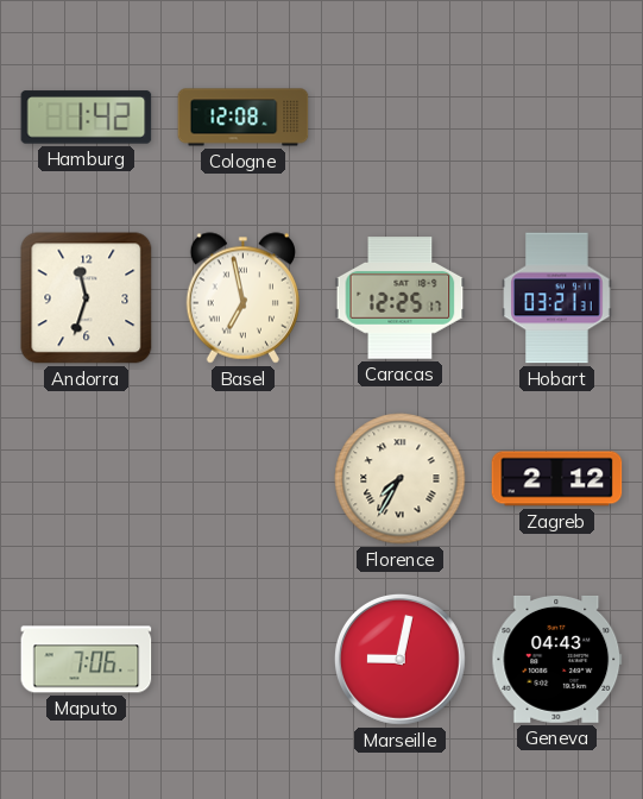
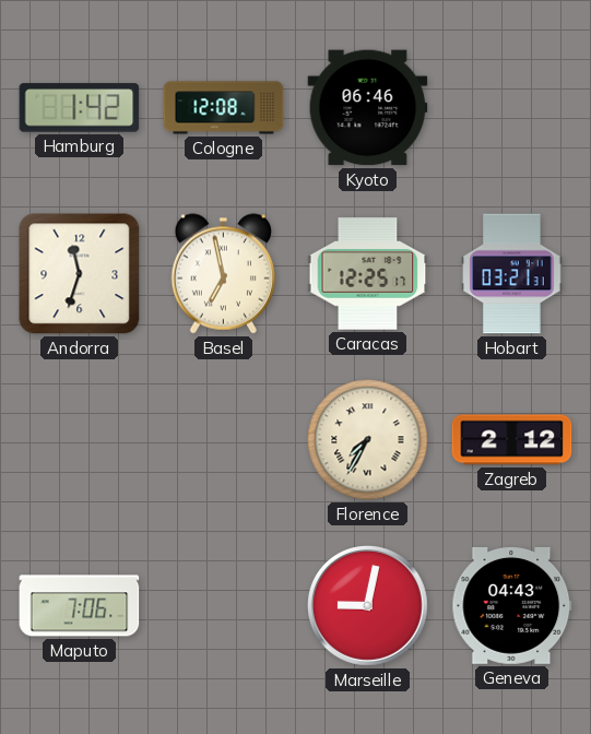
Kyoto: none -> 06:46 (368, 108)
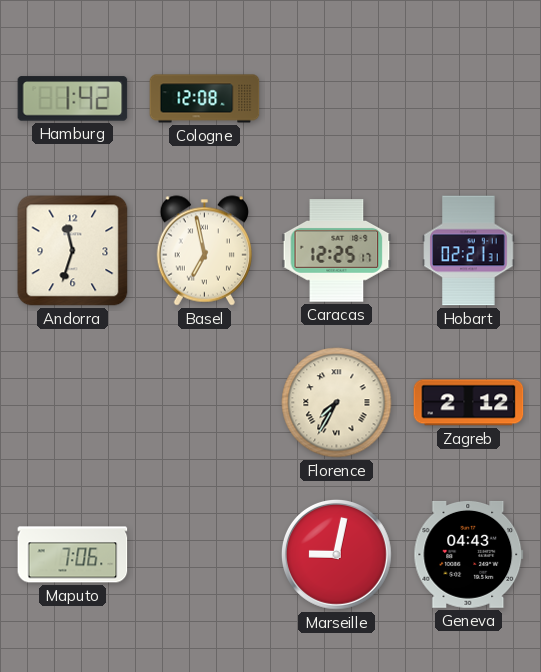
Kyoto: 06:46 -> none (368, 108)
Hobart: 03:21 -> 02:21 (469, 251)
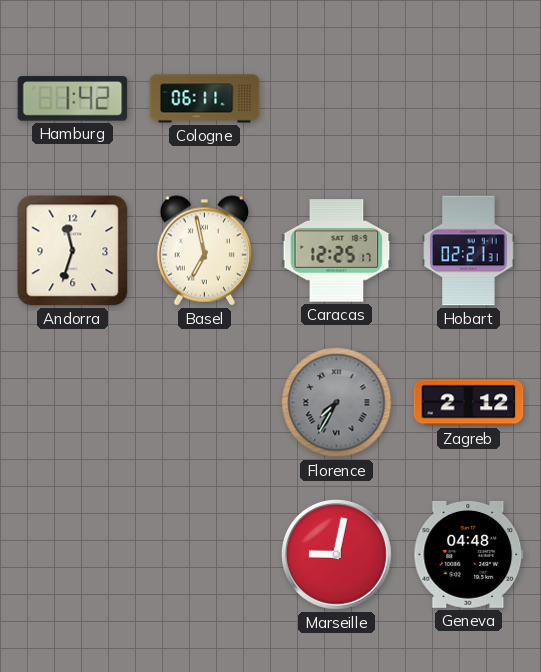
Cologne: 12:08 -> 06:11 (205, 99)
Florence dial: cream -> grey (337, 403)
Maputo: 7:06 -> none (73, 555)
Geneva: 04:43 -> 04:48 (469, 554)
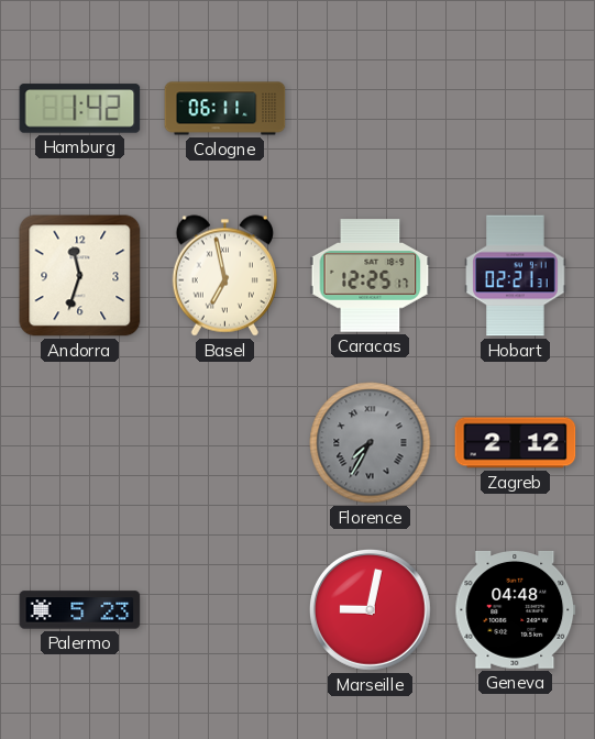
Palermo: none -> 5:23 (80, 610)
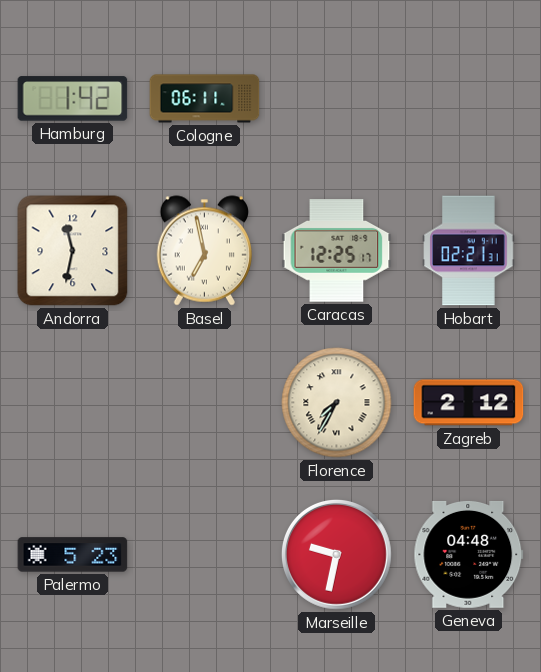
Andorra: 11:33 -> 11:32 (73, 251)
Florence dial: grey -> cream (337, 403)
Marseille: 9:02 -> 9:32 (336, 554)
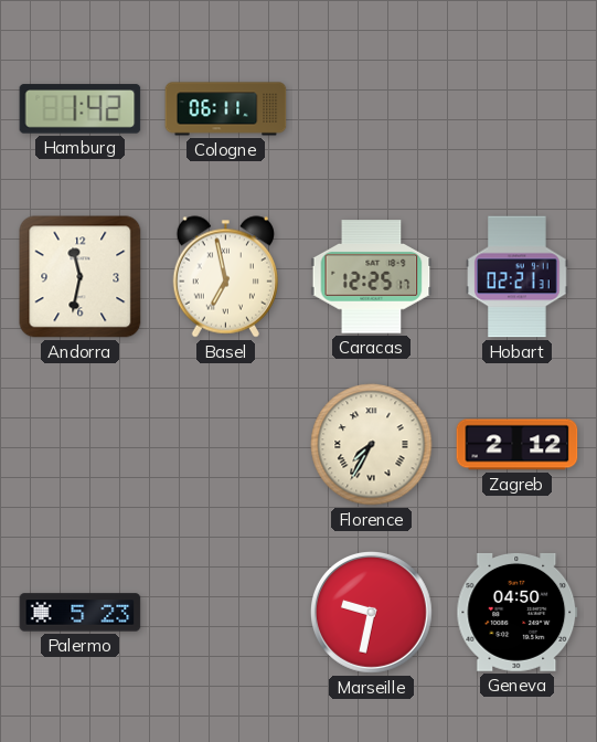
Geneva: 04:48 -> 04:50 (518, 612)
